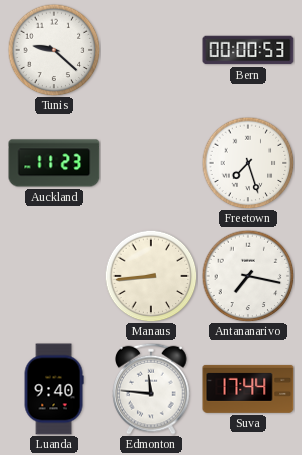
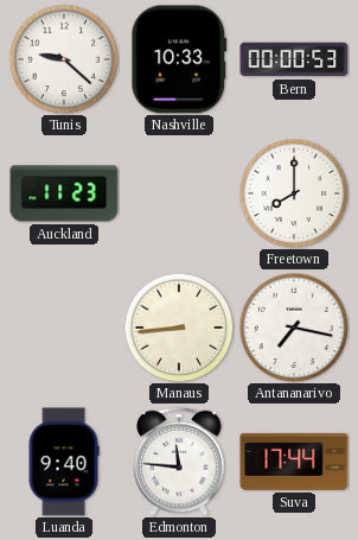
Nashville: none -> 10:33 (179, 59)
Freetown: 7:27 -> 8:00 (294, 193)
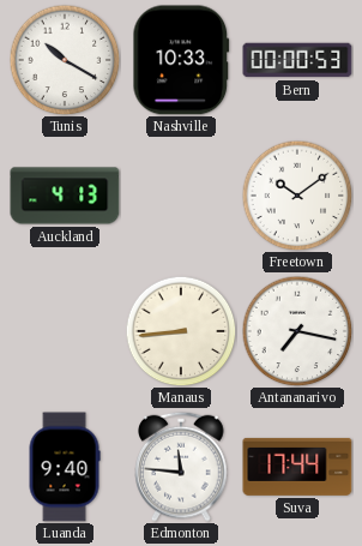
Tunis: 9:22 -> 10:20 (65, 60)
Auckland: 11:23 -> 4:13 (65, 196)
Freetown: 8:00 -> 10:09 (297, 196)
